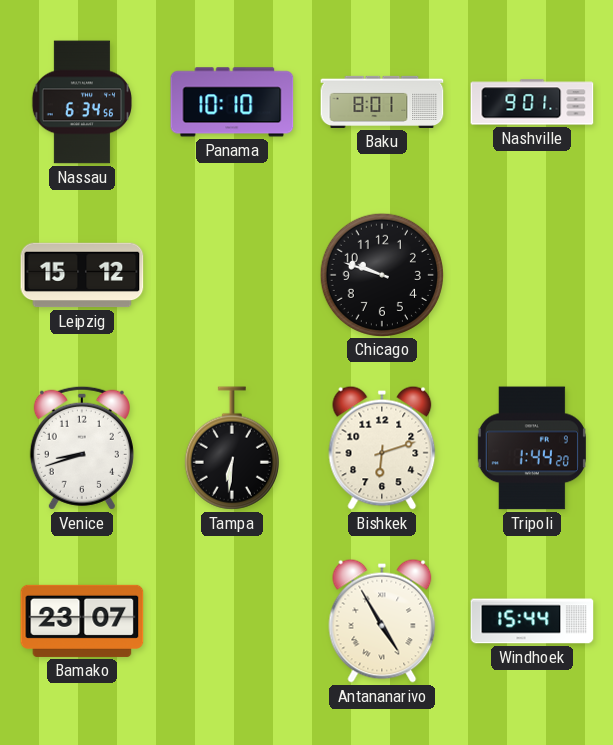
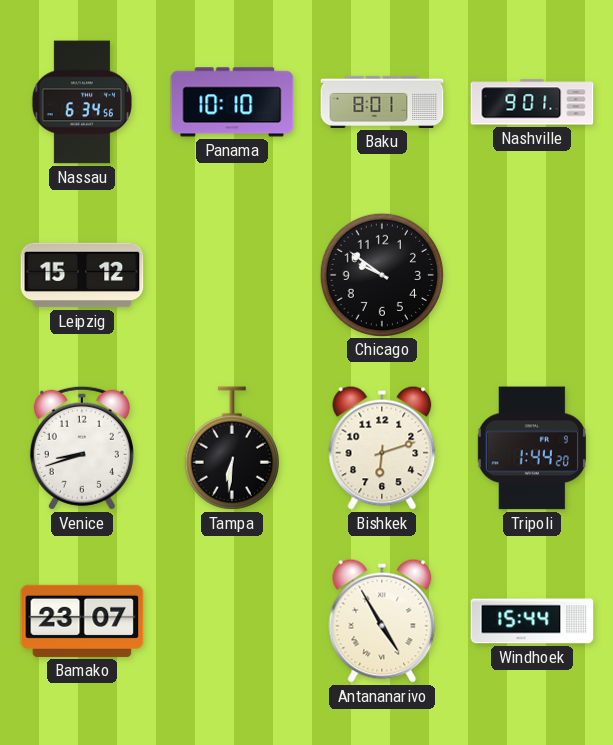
Chicago: 9:48 -> 9:51 (381, 274)
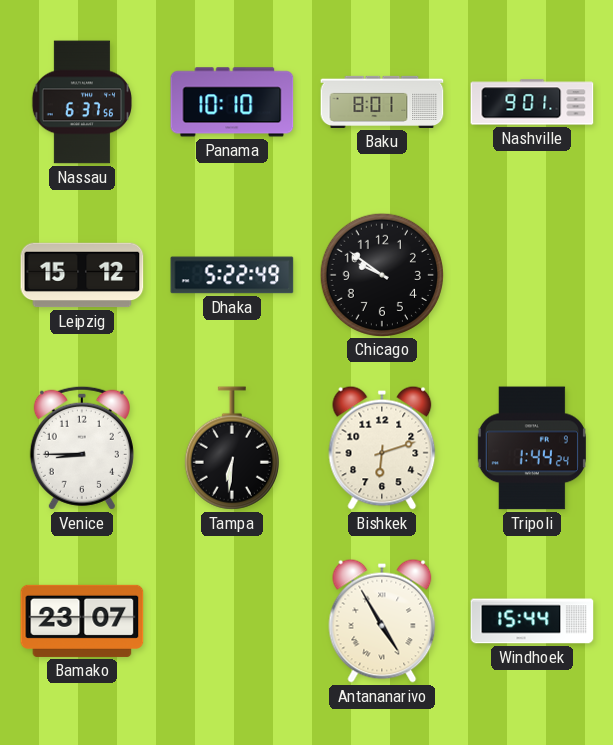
Nassau: 6:34 -> 6:37 (82, 102)
Dhaka: none -> 5:22 (232, 275)
Venice: 8:42 -> 8:45 (82, 448)
Tripoli: 1:44:20 -> 1:44:24 (532, 448)
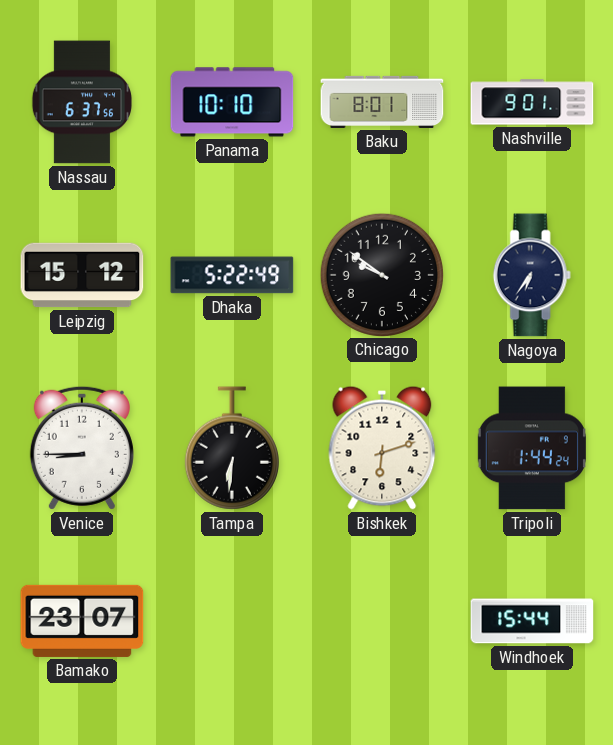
Nagoya: none -> 6:36 (532, 275)
Antananarivo: 4:55 -> none (382, 621)
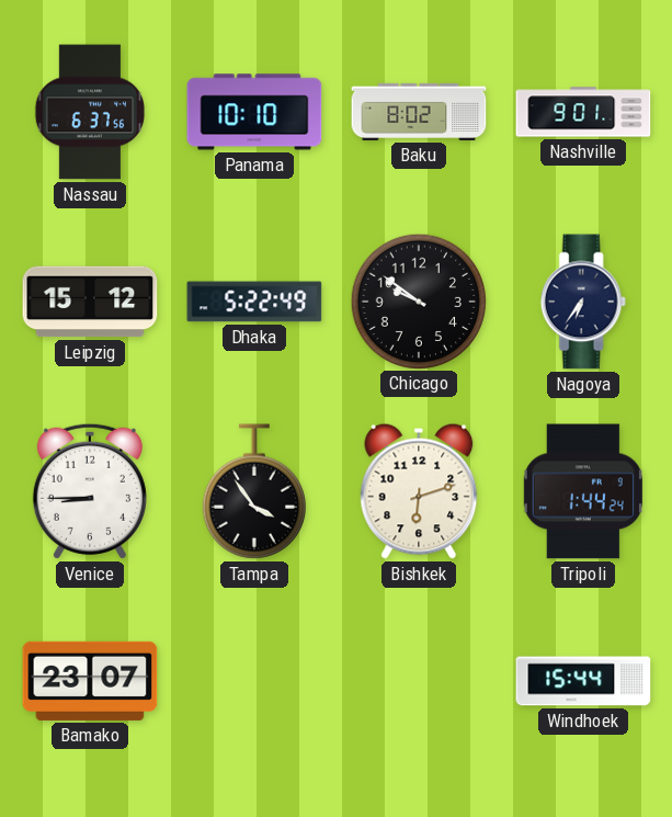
Baku: 8:01 -> 8:02 (419, 112)
Tampa: 6:31 -> 3:54 (254, 491)
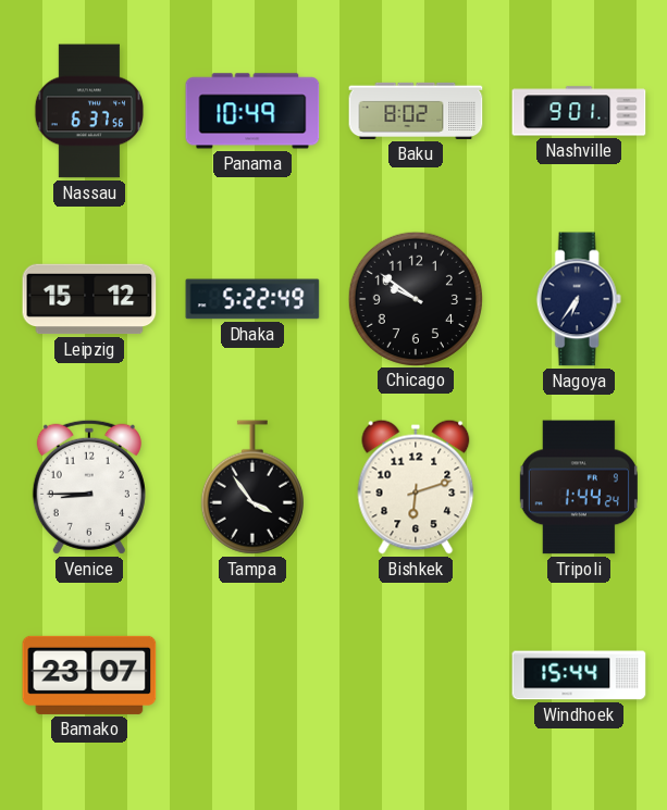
Panama: 10:10 -> 10:49 (252, 111)
